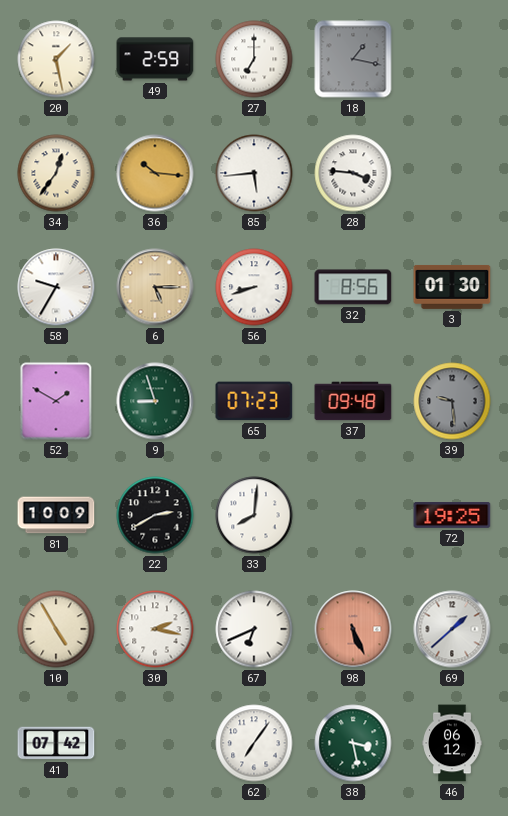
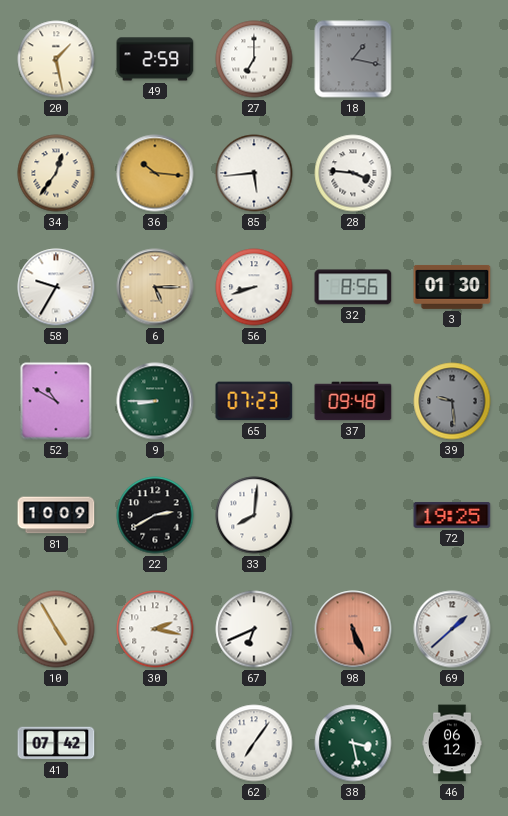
52: 1:50 -> 10:50 (56, 401)
9: 8:57 -> 8:45 (155, 401)
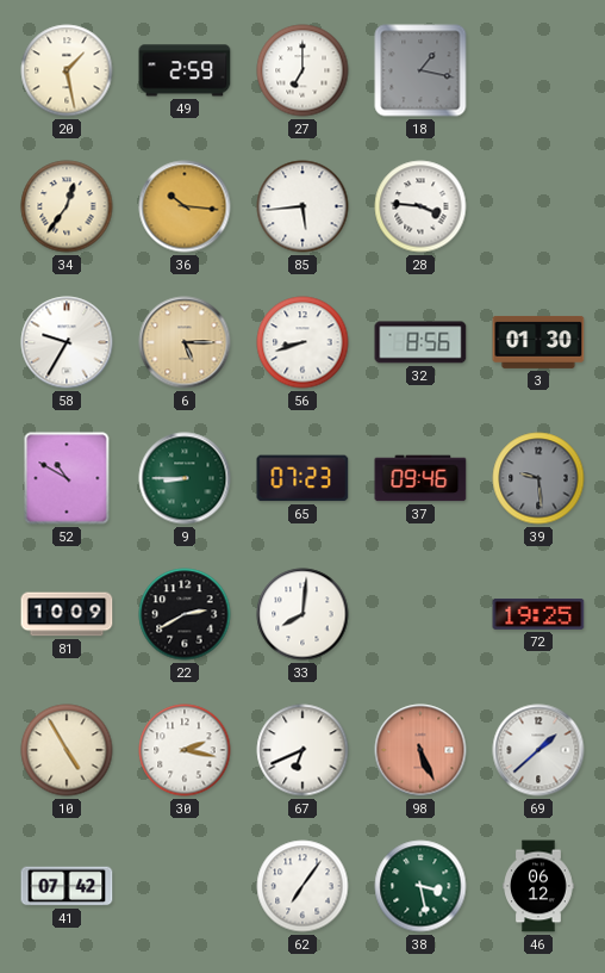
37: 09:48 -> 09:46 (420, 478)
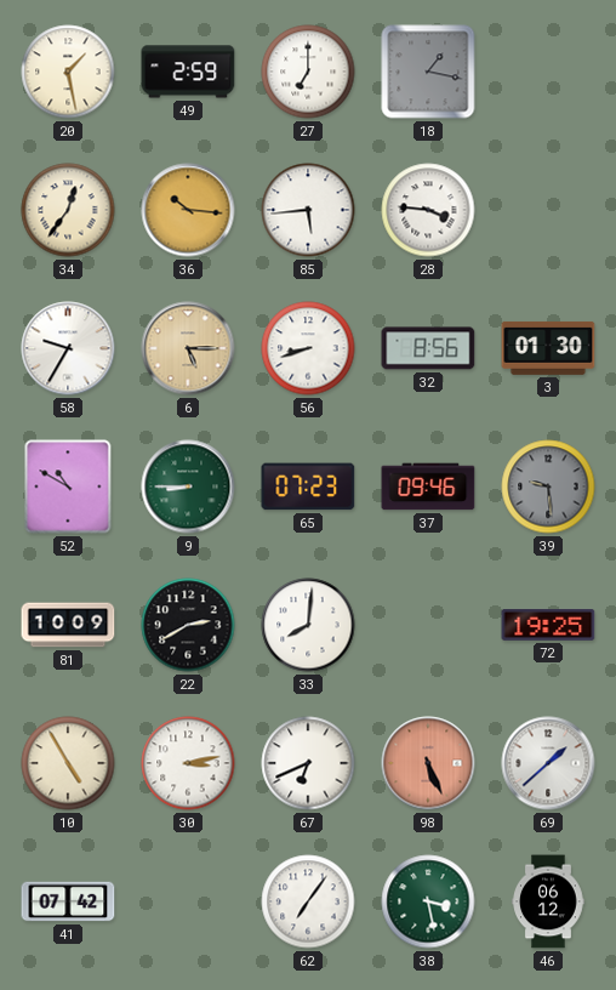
30: 2:17 -> 3:13 (188, 763)
